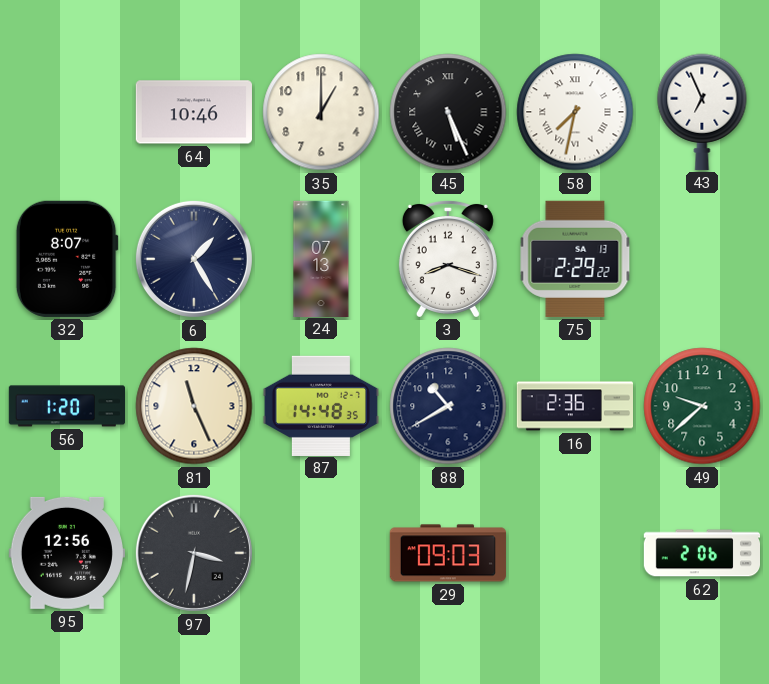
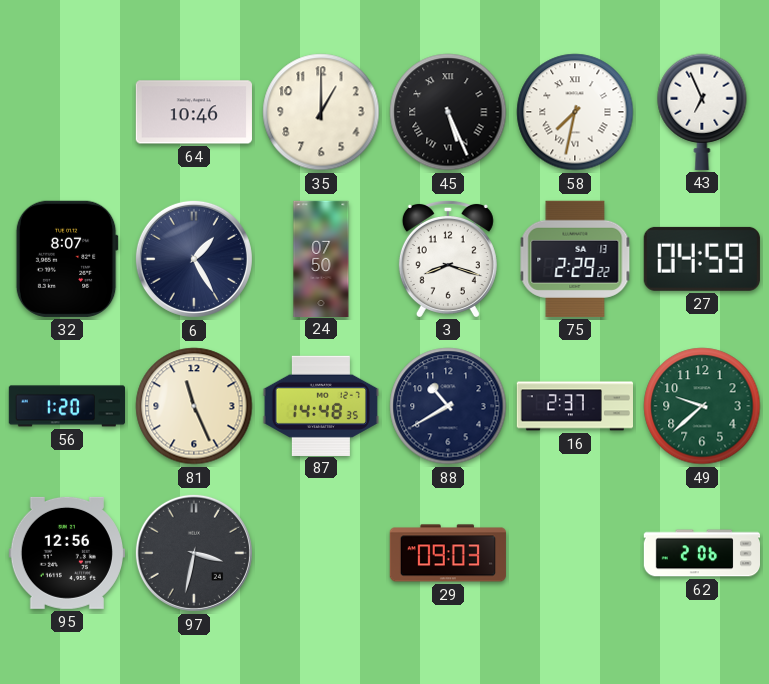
24: 07:13 -> 07:50 (321, 258)
27: none -> 04:59 (702, 259)
16: 2:36 -> 2:37 (574, 406)
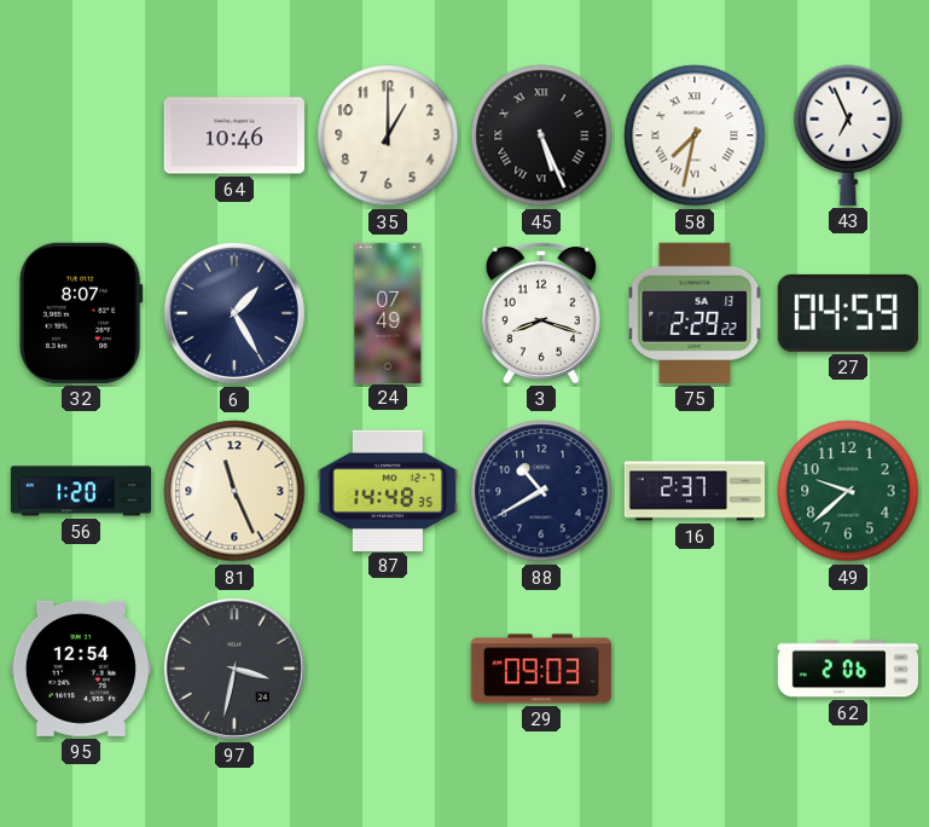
24: 07:50 -> 07:49 (388, 312)
95: 12:56 -> 12:54 (81, 669)
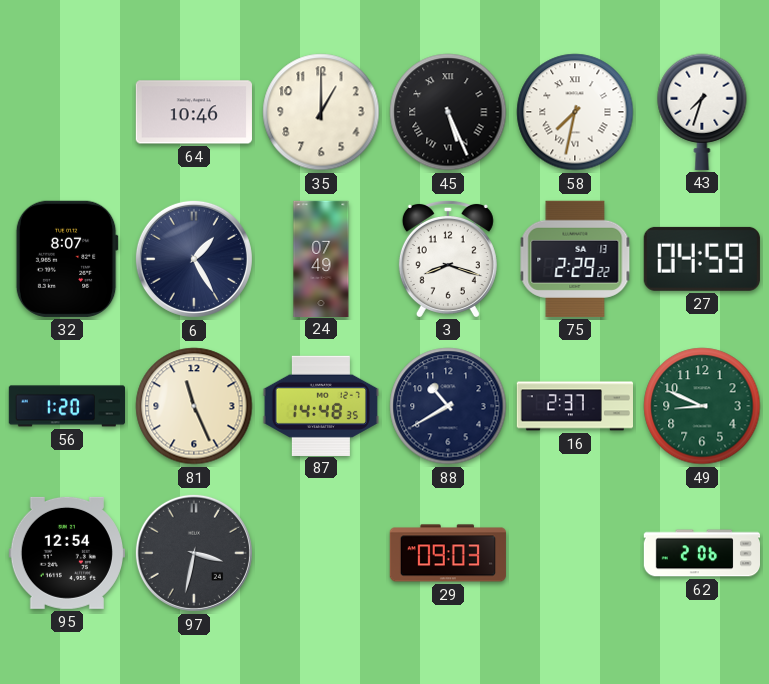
43: 6:56 -> 7:33 (702, 112)
49: 9:38 -> 8:49 (702, 406)
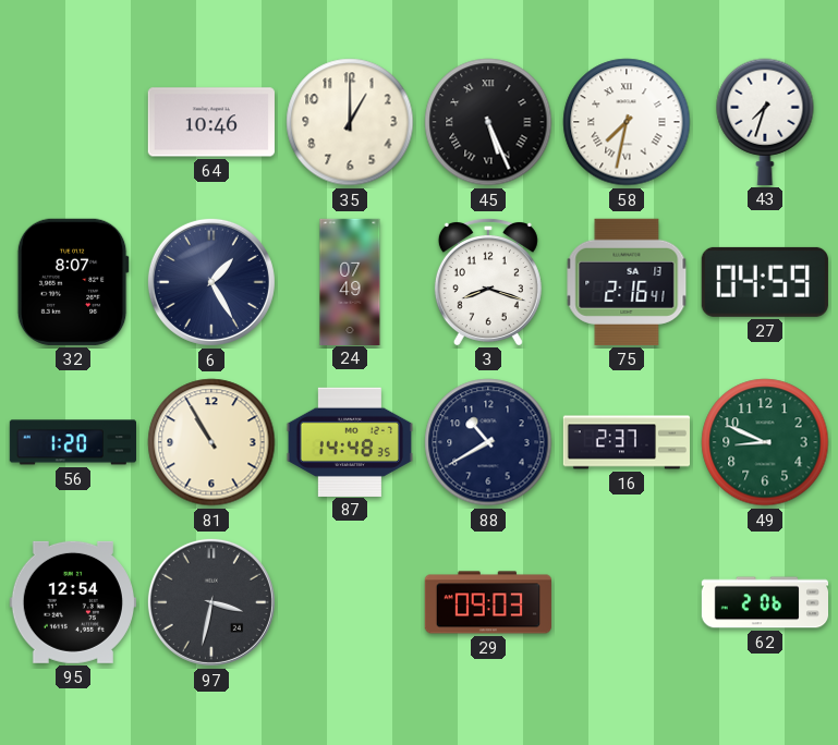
75: 2:29 -> 2:16 (627, 282)
81: 11:26 -> 10:55 (211, 442)
